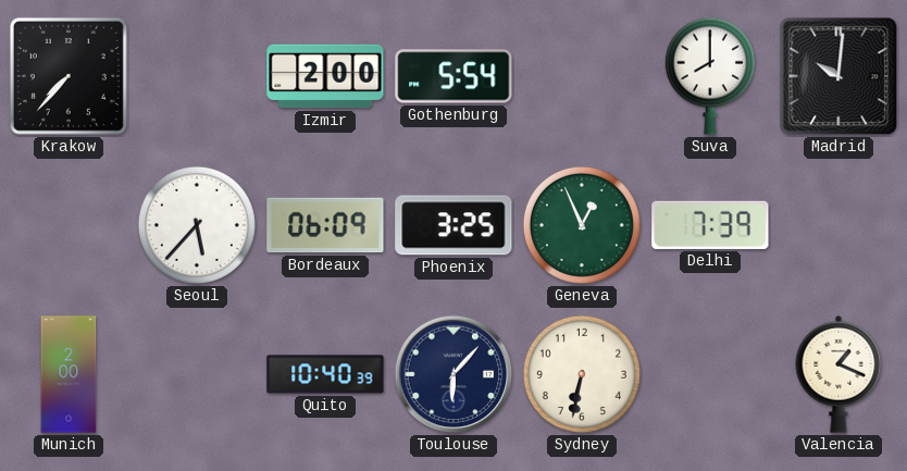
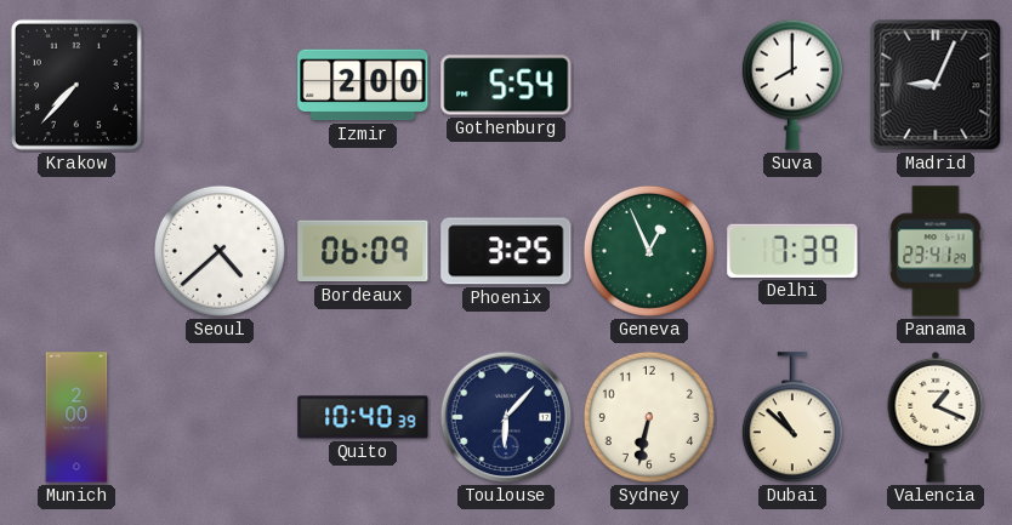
Madrid: 10:01 -> 9:04 (936, 85)
Seoul: 5:37 -> 4:38 (220, 251)
Panama: none -> 23:41 (936, 251)
Dubai: none -> 10:52 (792, 418)
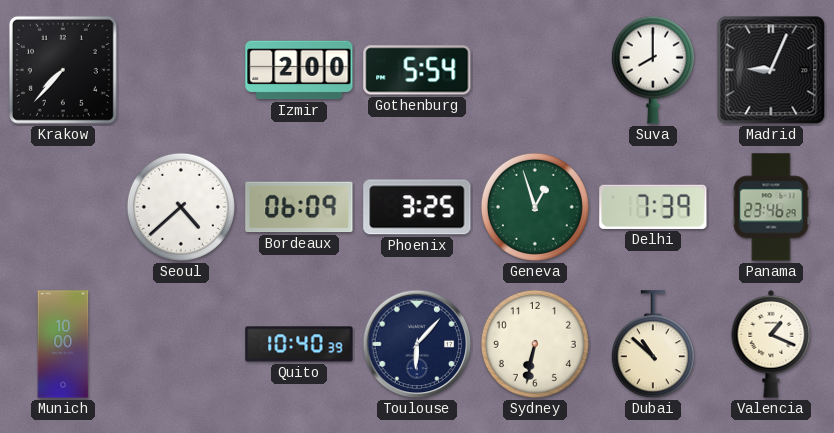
Geneva: 12:56 -> 12:57 (535, 207)
Panama: 23:41 -> 23:46 (771, 207)
Munich: 2:00 -> 10:00 (63, 344)
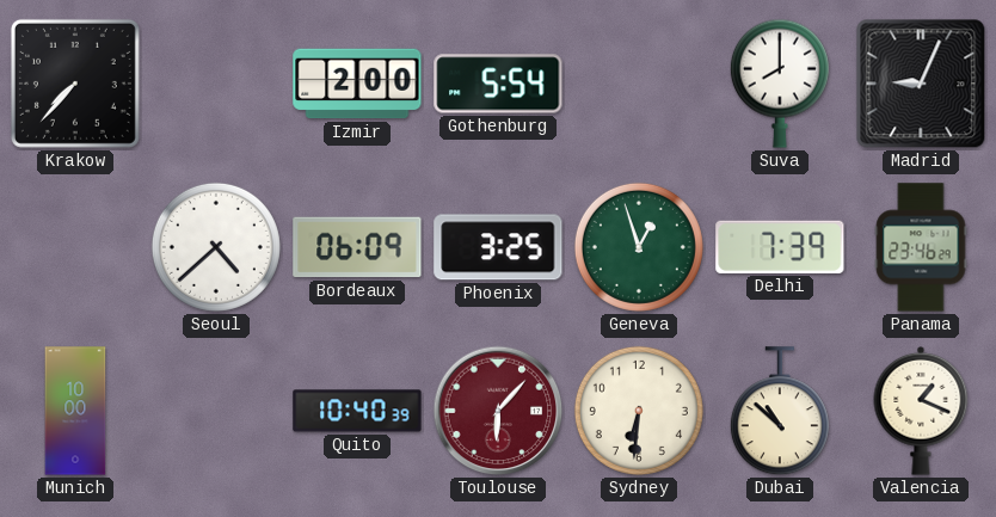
Toulouse dial: navy -> burgundy (498, 411)
Sydney: 6:32 -> 6:31 (639, 411)
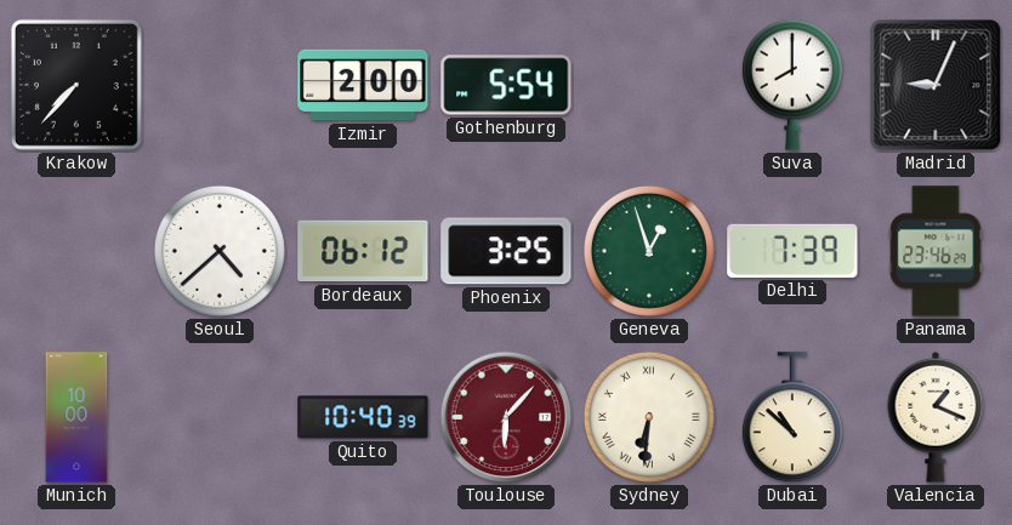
Bordeaux: 06:09 -> 06:12 (363, 251)
Sydney numerals: Arabic -> Roman (649, 417)
